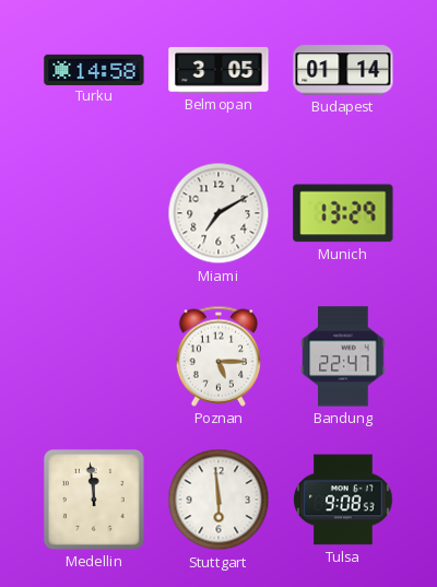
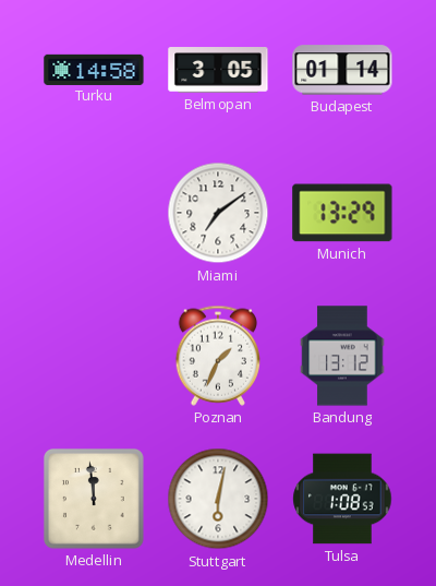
Miami: 7:10 -> 7:09 (218, 213)
Poznan: 5:15 -> 1:34 (217, 356)
Bandung: 22:47 -> 13:12 (342, 356)
Stuttgart: 5:59 -> 6:02 (218, 499)
Tulsa: 9:08 -> 1:08 (342, 499)
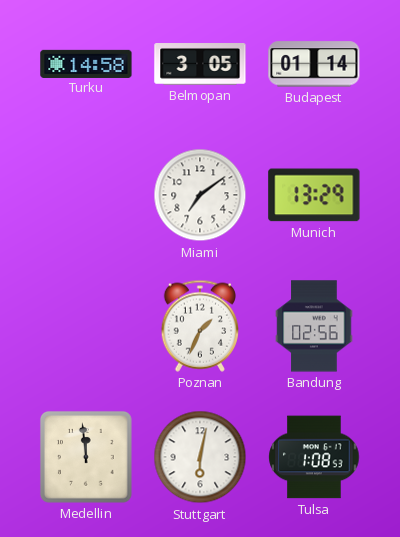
Bandung: 13:12 -> 02:56 (314, 326)
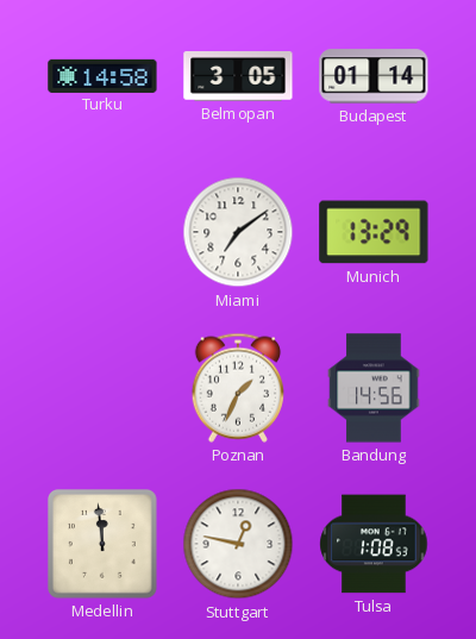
Bandung: 02:56 -> 14:56 (374, 388)
Stuttgart: 6:02 -> 12:47 (238, 544)
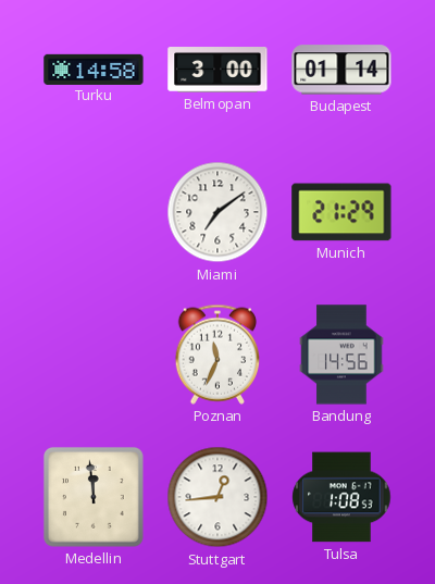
Belmopan: 3:05 -> 3:00 (217, 71)
Munich: 13:29 -> 21:29 (341, 212)
Poznan: 1:34 -> 11:34 (216, 355)
Stuttgart: 12:47 -> 12:44 (217, 497)
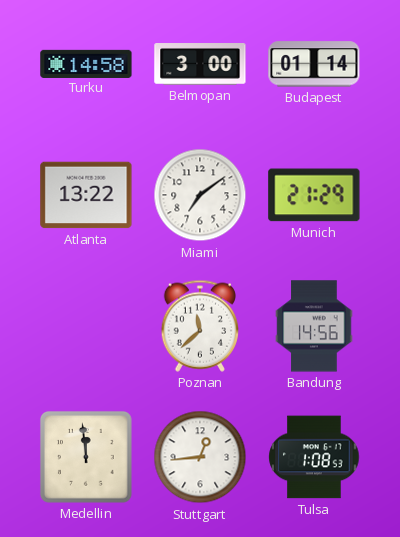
Atlanta: none -> 13:22 (86, 195)
Poznan: 11:34 -> 11:38 (199, 326)
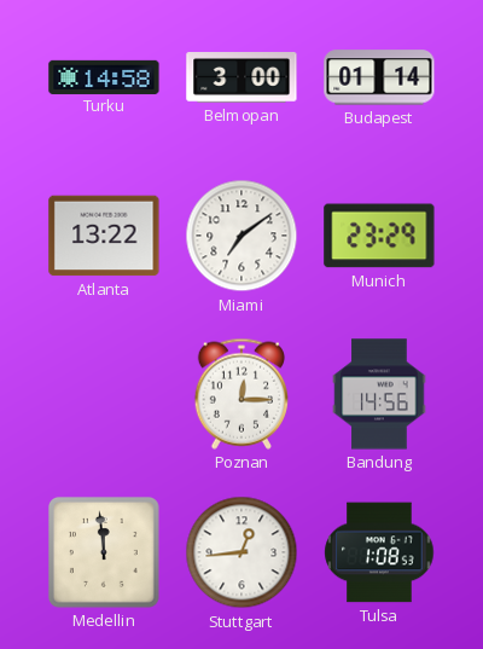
Munich: 21:29 -> 23:29 (379, 236)
Poznan: 11:38 -> 12:15 (240, 394)
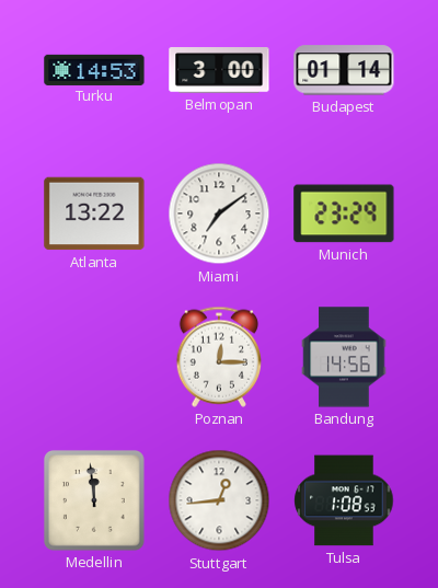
Turku: 14:58 -> 14:53 (94, 69)
